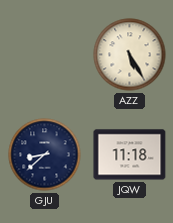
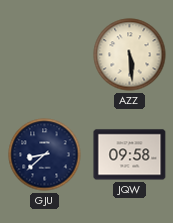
AZZ: 5:25 -> 5:29 (130, 55)
JQW: 11:18 -> 09:58 (130, 155)
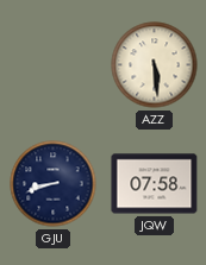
GJU: 8:38 -> 8:42 (54, 184)
JQW: 09:58 -> 07:58 (155, 184)
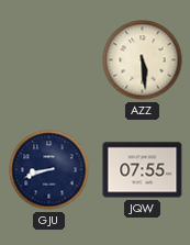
JQW: 07:58 -> 07:55 (143, 170)
